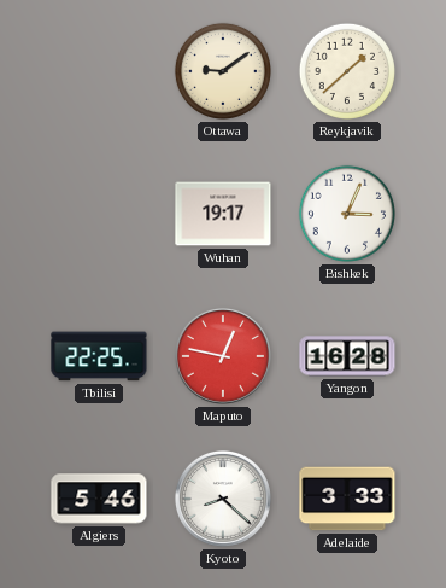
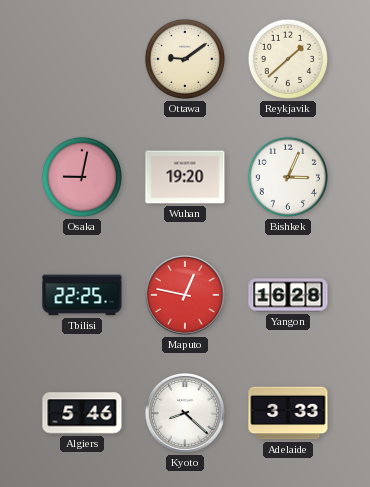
Osaka: none -> 9:02 (82, 177)
Wuhan: 19:17 -> 19:20 (185, 177)
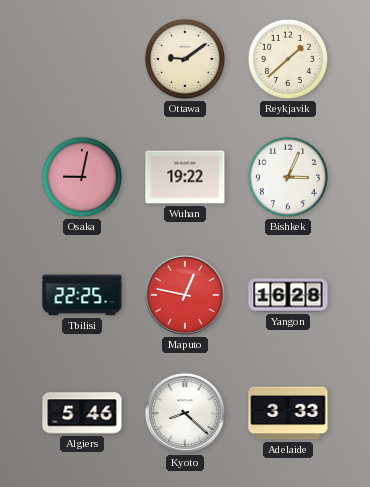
Wuhan: 19:20 -> 19:22 (185, 177)
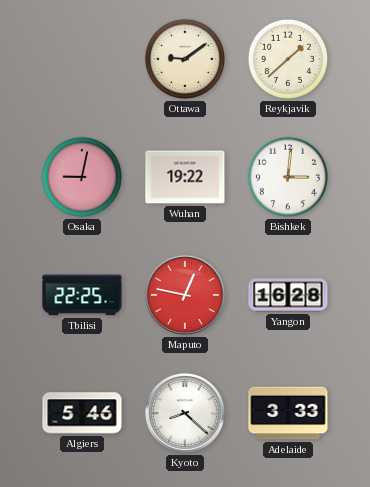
Bishkek: 3:04 -> 3:01 (288, 177)
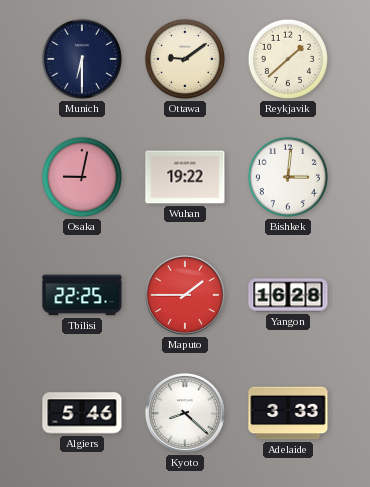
Munich: none -> 6:30 (82, 59)
Maputo: 12:47 -> 1:45 (185, 295)
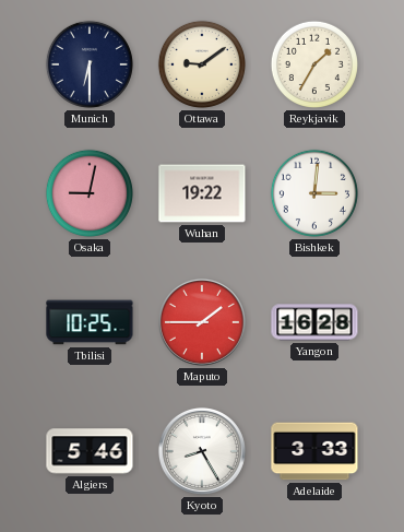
Reykjavik: 1:38 -> 1:35 (314, 64)
Tbilisi: 22:25 -> 10:25 (90, 322)
Kyoto: 8:22 -> 8:25 (202, 451)
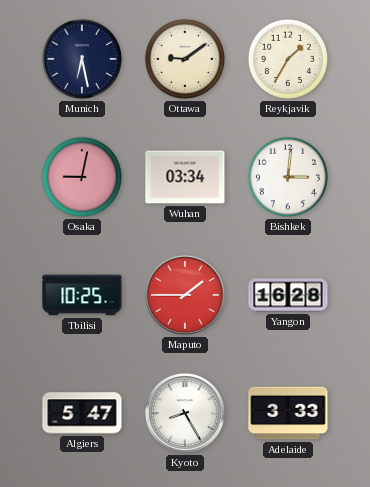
Munich: 6:30 -> 6:28 (82, 59)
Wuhan: 19:22 -> 03:34 (185, 177)
Algiers: 5:46 -> 5:47 (82, 413)
